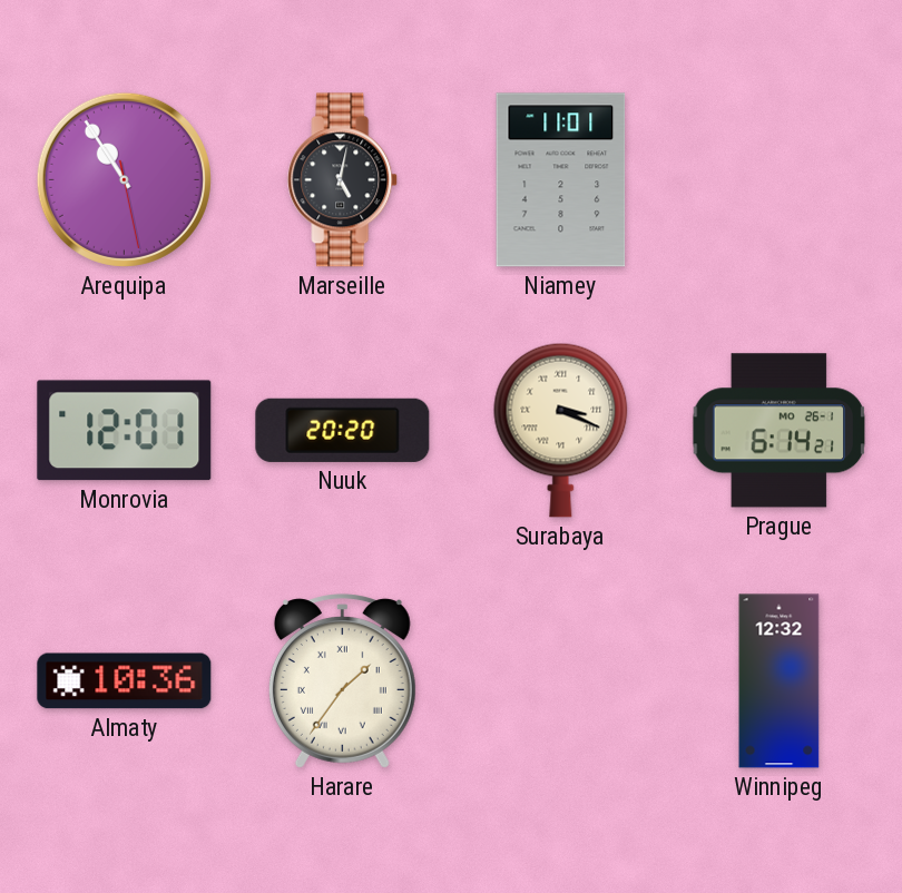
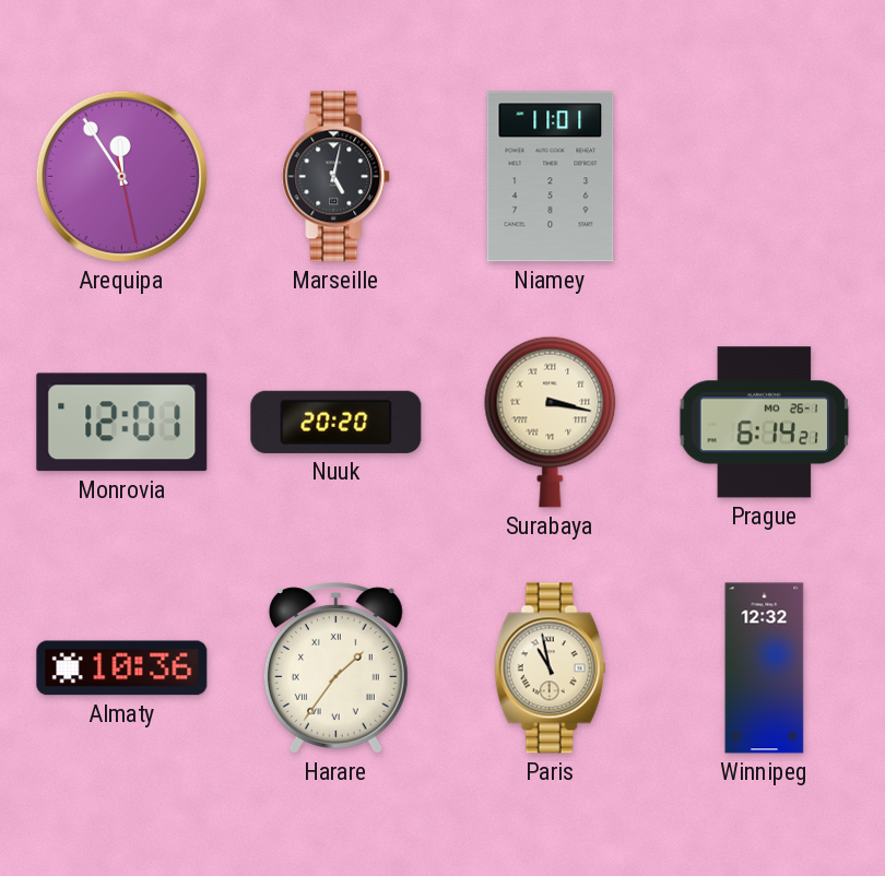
Arequipa: 10:54 -> 11:54 (121, 176)
Surabaya: 3:19 -> 3:17 (551, 422)
Paris: none -> 10:58 (551, 668)
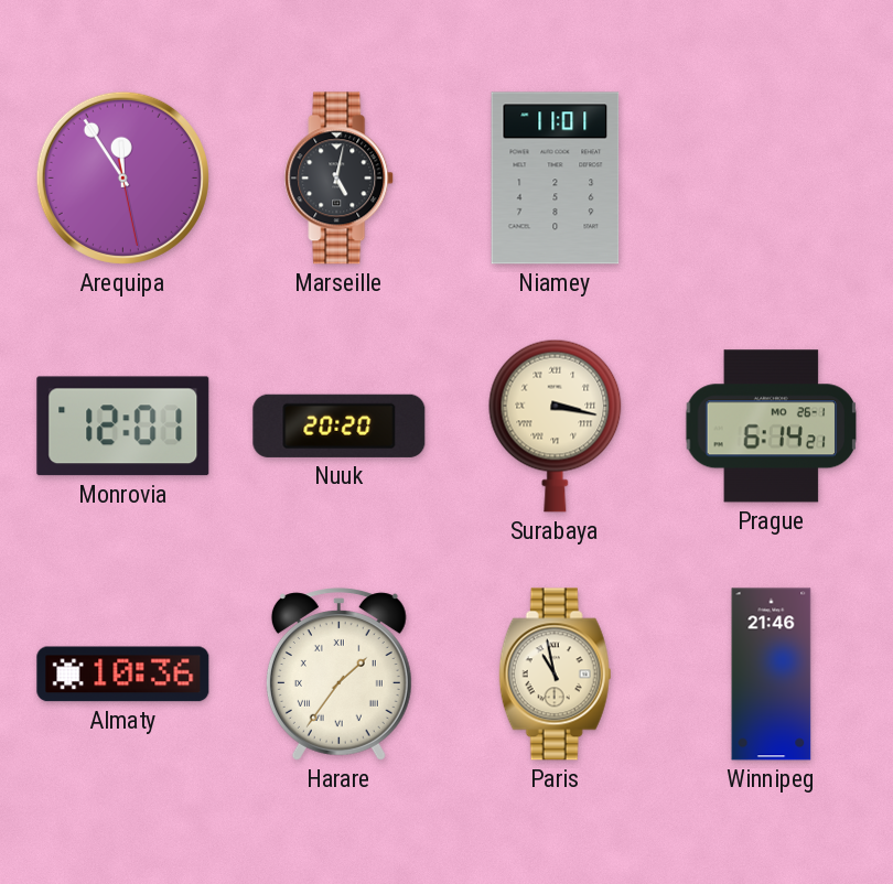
Winnipeg: 12:32 -> 21:46 (772, 675)
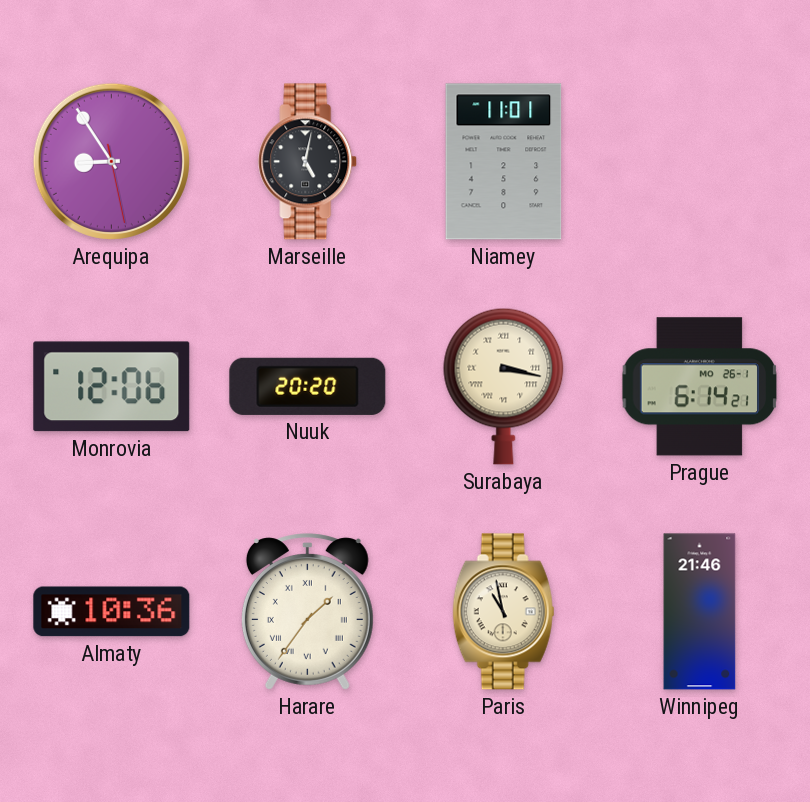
Arequipa: 11:54 -> 8:54 (111, 161)
Monrovia: 12:01 -> 12:06 (112, 387)
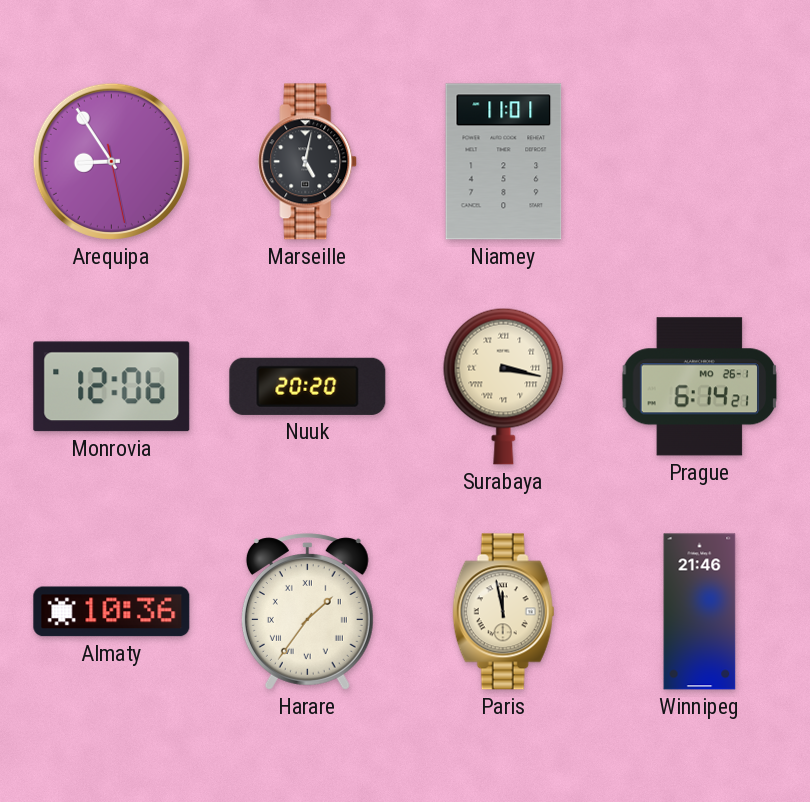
Paris: 10:58 -> 11:58 (504, 612)
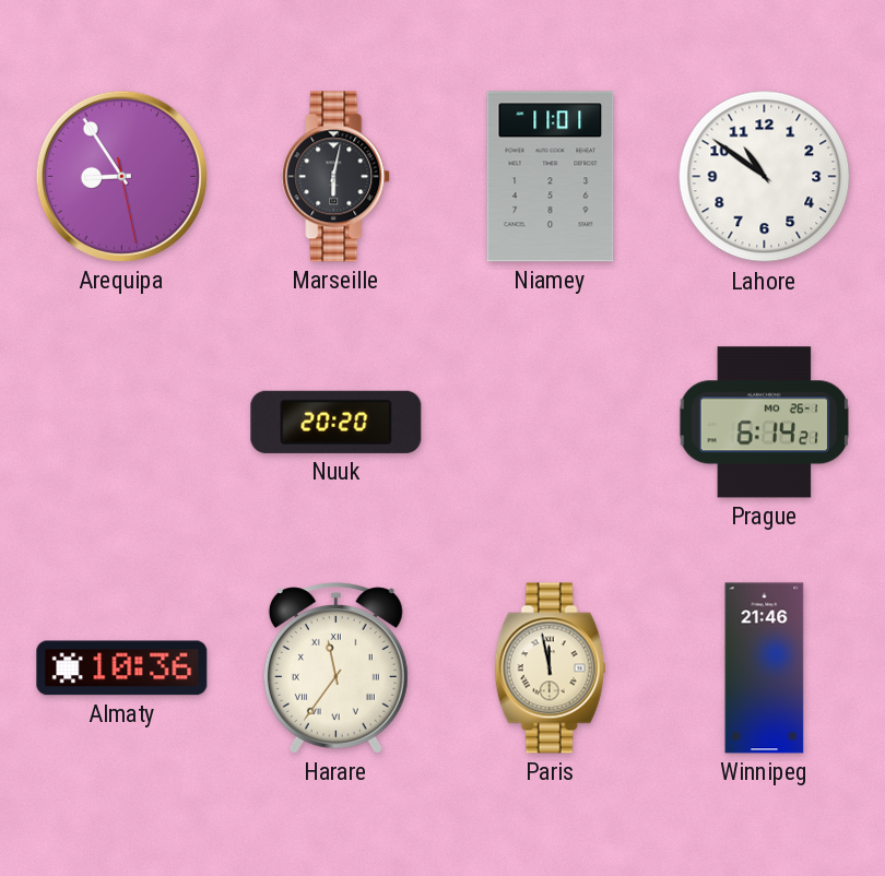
Marseille: 5:02 -> 6:02 (337, 177)
Lahore: none -> 10:51 (765, 177)
Monrovia: 12:06 -> none (112, 387)
Surabaya: 3:17 -> none (504, 386)
Harare: 1:36 -> 11:36 (335, 668)
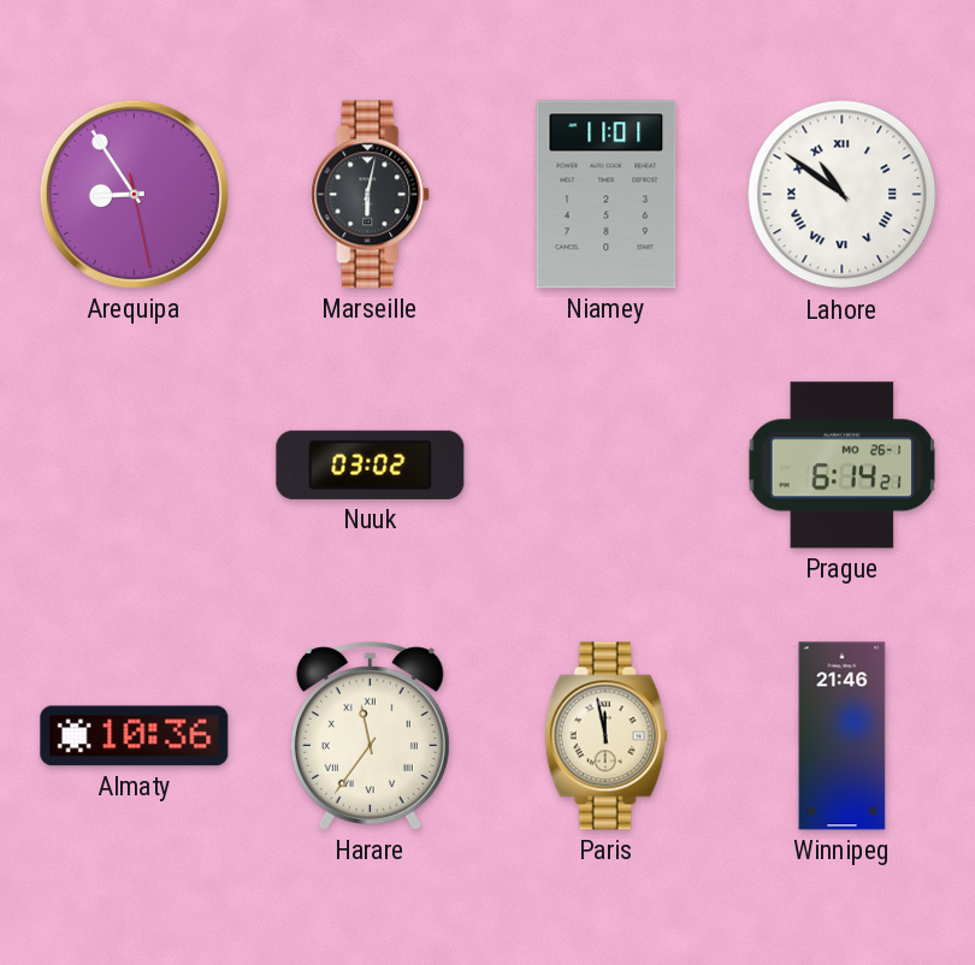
Lahore numerals: Arabic -> Roman (843, 195)
Nuuk: 20:20 -> 03:02 (371, 464)
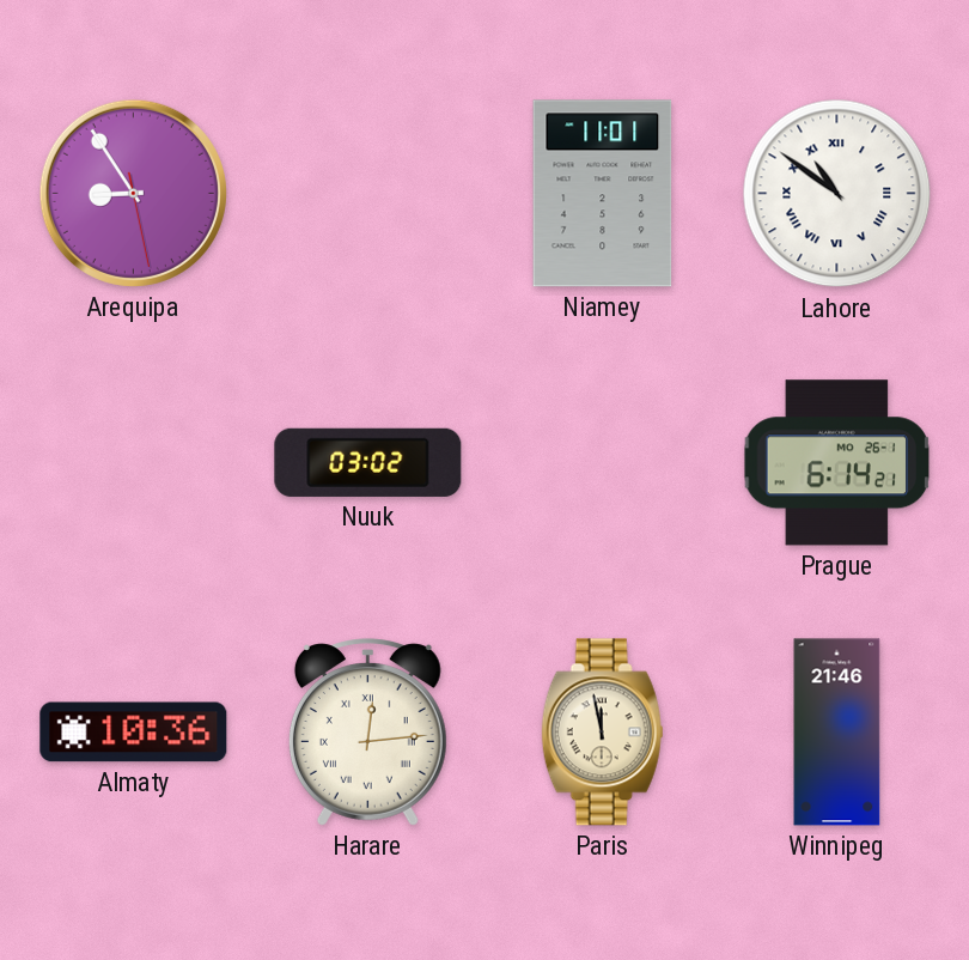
Marseille: 6:02 -> none (371, 195)
Harare: 11:36 -> 12:14 (367, 733)
